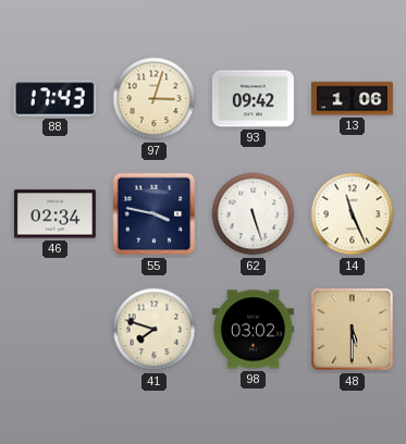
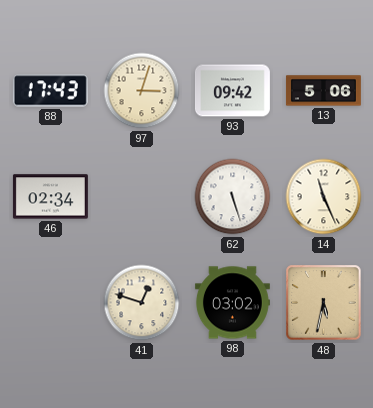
13: 1:06 -> 5:06 (323, 91)
55: 3:47 -> none (155, 214)
41: 7:48 -> 12:48 (142, 303)
48: 5:30 -> 5:32 (324, 303)
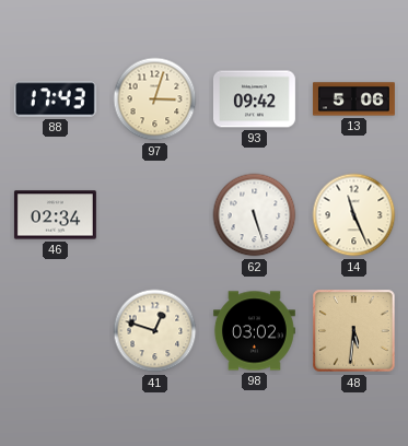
48: 5:32 -> 5:31 (354, 331)
